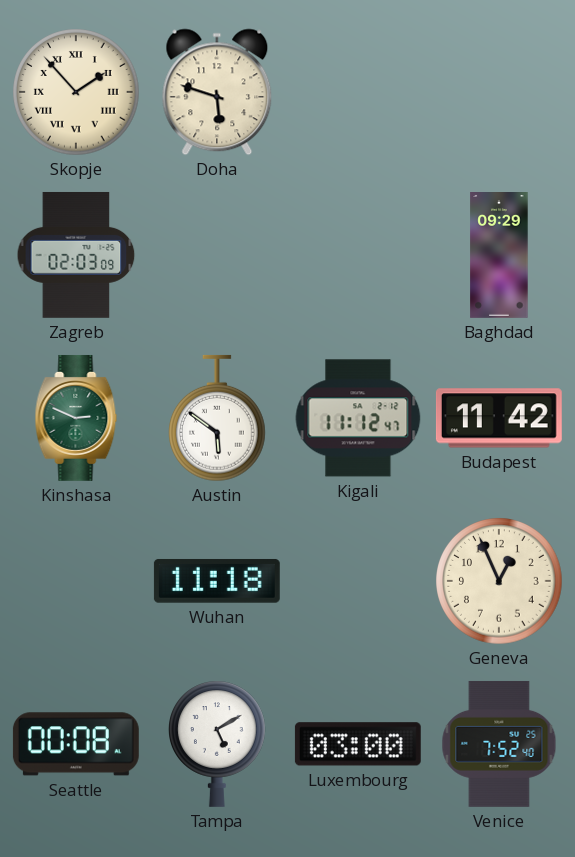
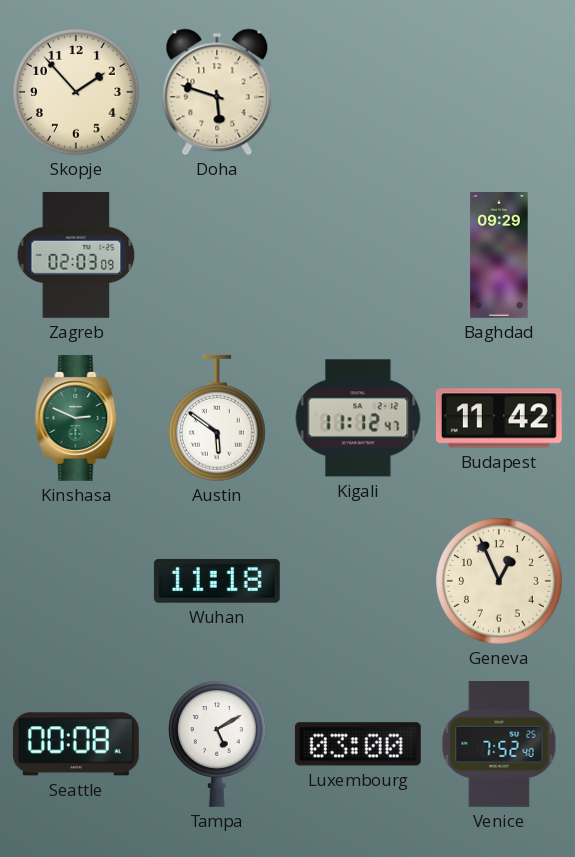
Skopje numerals: Roman -> Arabic (76, 92)
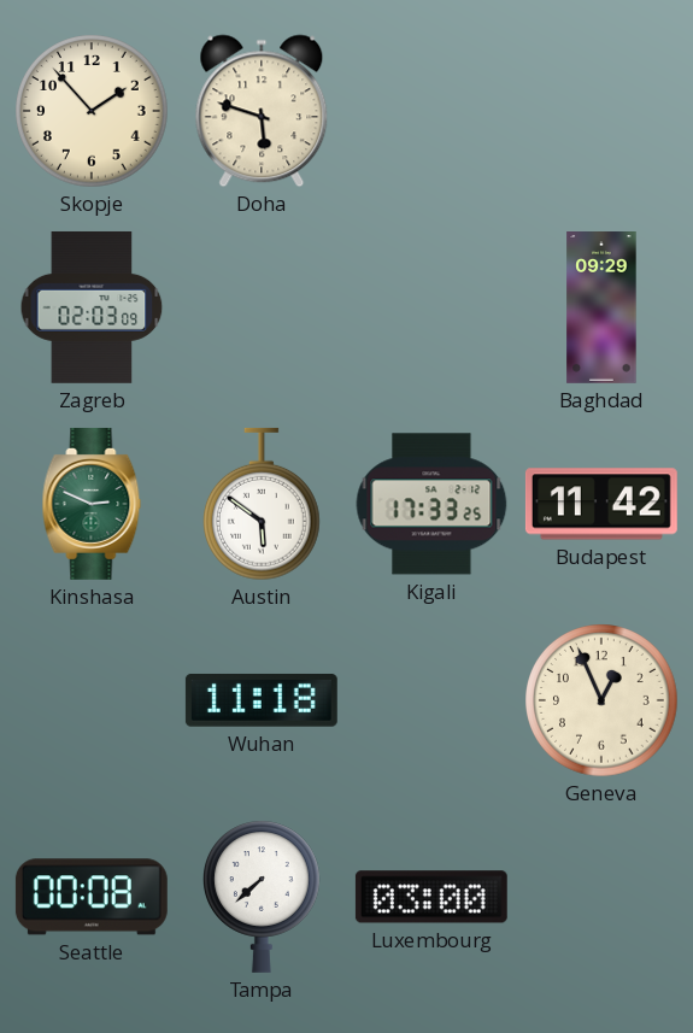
Kigali: 11:12 -> 17:33 (431, 504)
Tampa: 5:10 -> 7:38 (263, 897)
Venice: 7:52 -> none (499, 744)
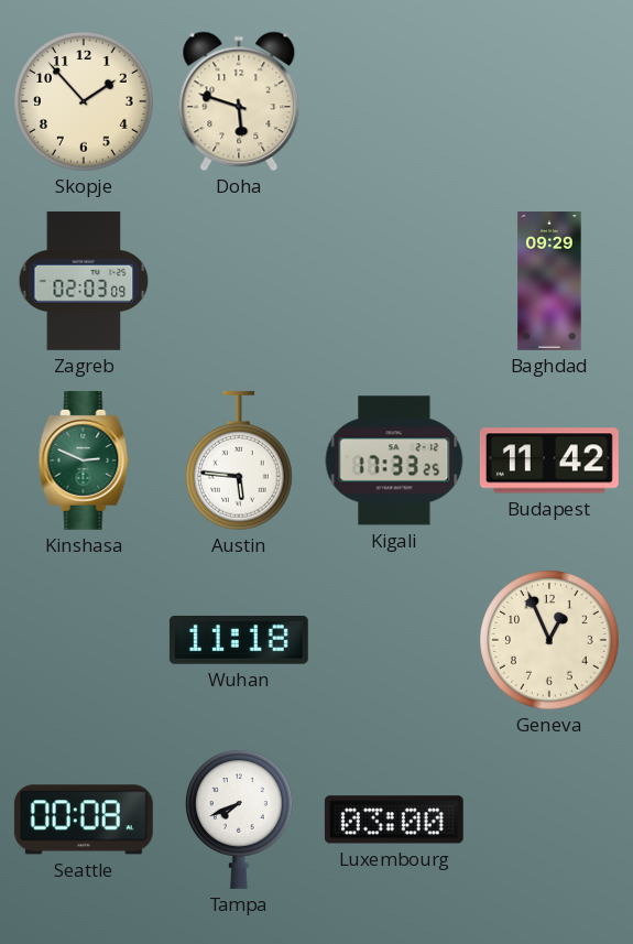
Austin: 5:51 -> 5:46 (240, 460)
Tampa: 7:38 -> 7:41 (240, 820)
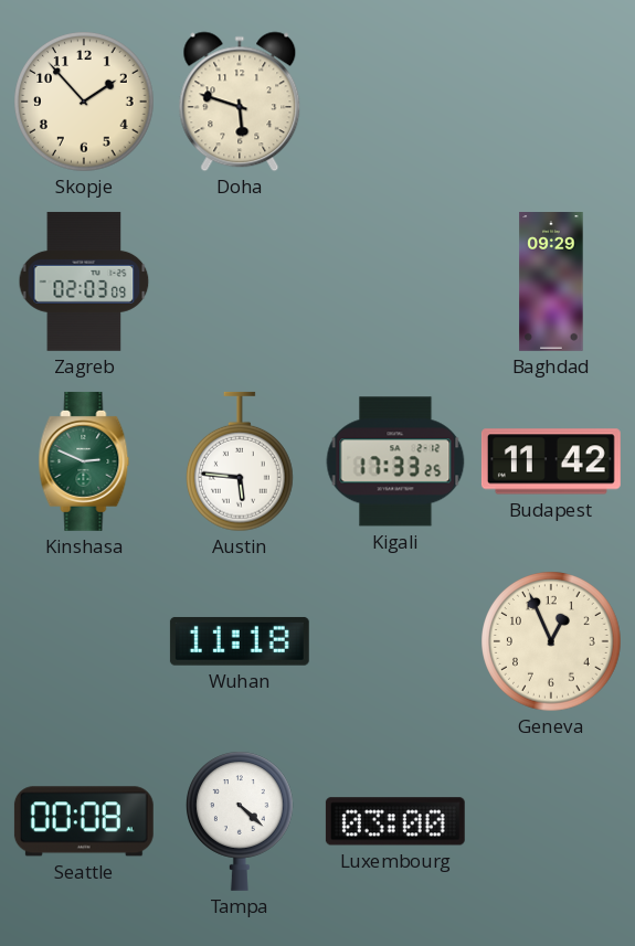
Tampa: 7:41 -> 4:22 (241, 821)
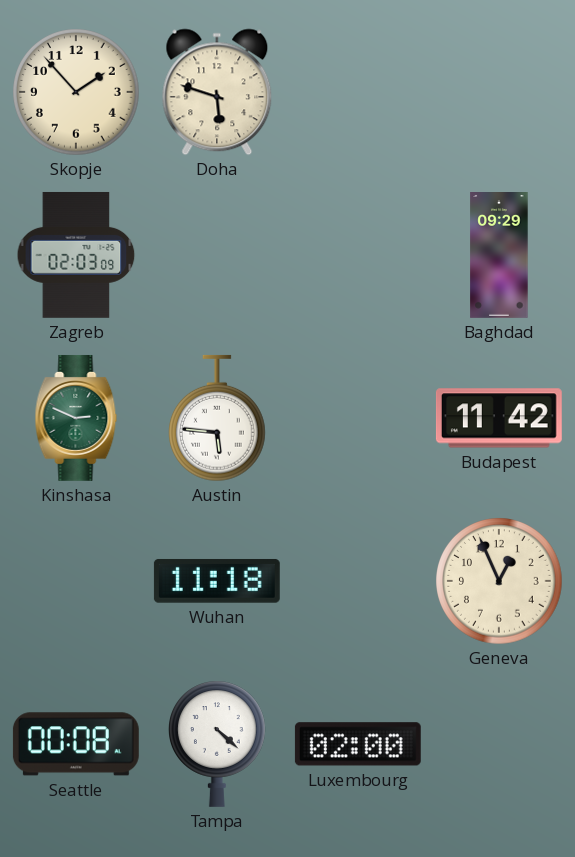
Kigali: 17:33 -> none (395, 461)
Luxembourg: 03:00 -> 02:00 (358, 744)
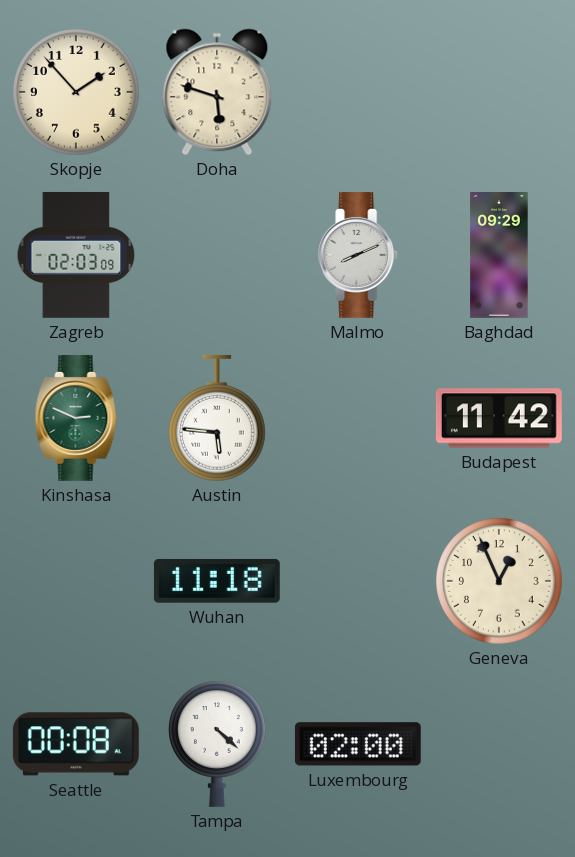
Malmo: none -> 8:11 (359, 255)
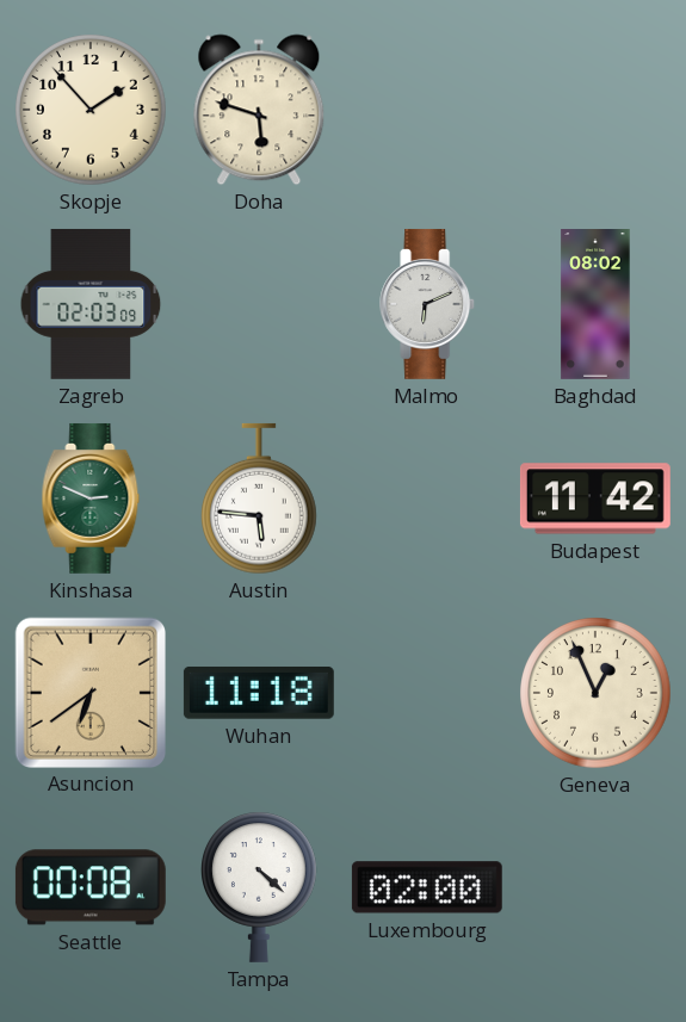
Malmo: 8:11 -> 6:11 (428, 304)
Baghdad: 09:29 -> 08:02 (595, 305)
Asuncion: none -> 6:39 (89, 692)
